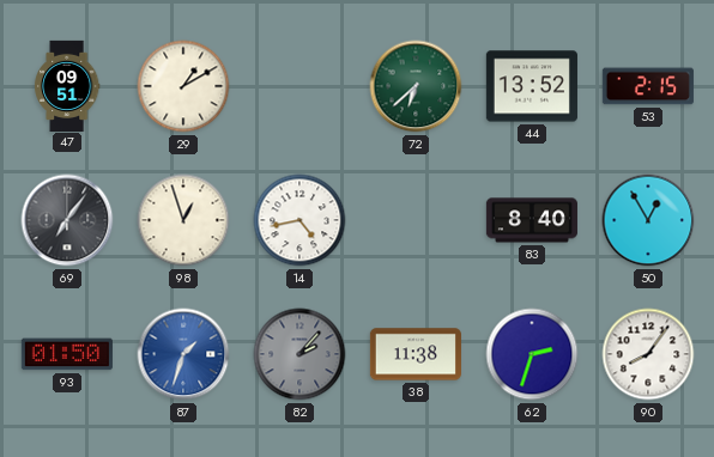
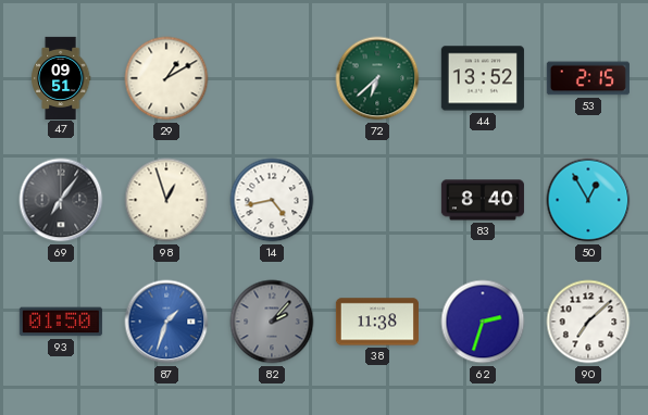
90: 8:06 -> 7:08 (588, 322)
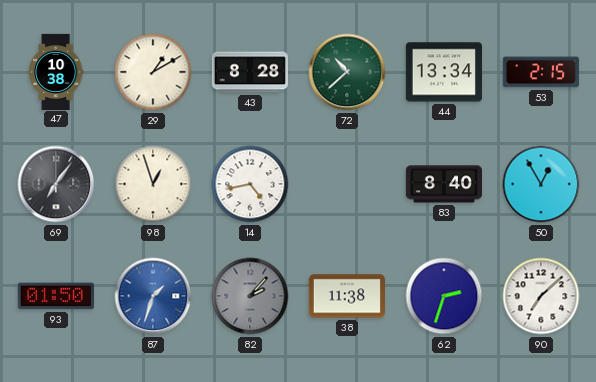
47: 09:51 -> 10:38 (57, 71)
43: none -> 8:28 (250, 72)
72: 6:38 -> 10:38 (347, 72)
44: 13:52 -> 13:34 (444, 72)
